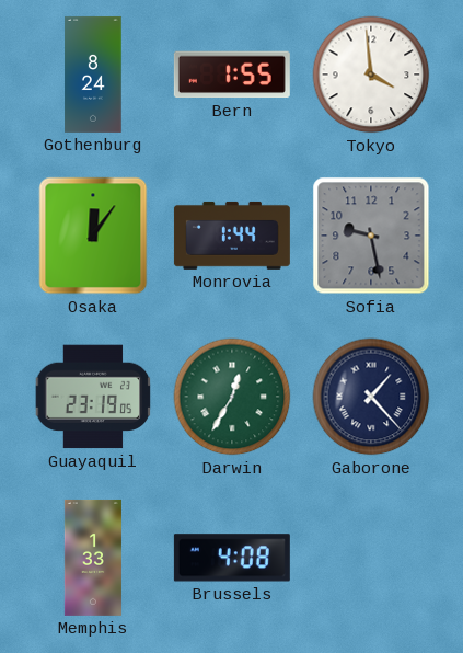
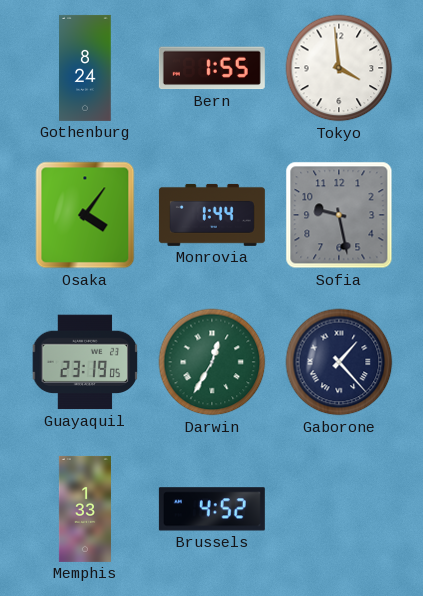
Osaka: 12:06 -> 4:06 (85, 215)
Brussels: 4:08 -> 4:52 (212, 509)
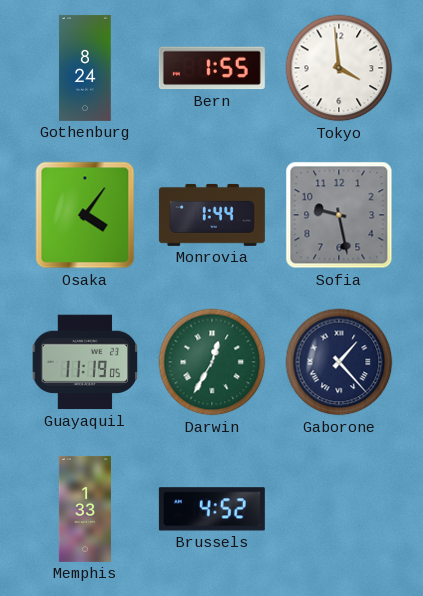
Guayaquil: 23:19 -> 11:19 (85, 362)
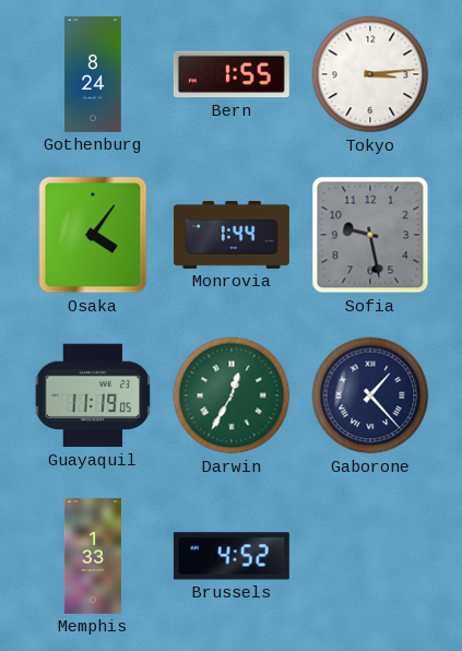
Tokyo: 3:59 -> 3:14 (370, 74)
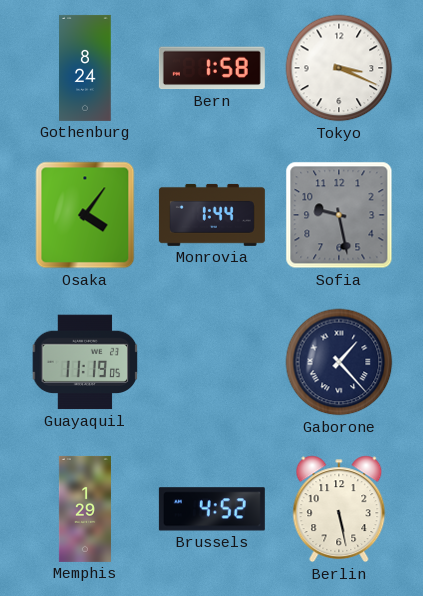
Bern: 1:55 -> 1:58 (212, 68)
Tokyo: 3:14 -> 3:19 (339, 68)
Darwin: 12:35 -> none (232, 395)
Memphis: 1:33 -> 1:29 (85, 509)
Berlin: none -> 5:28 (339, 509)
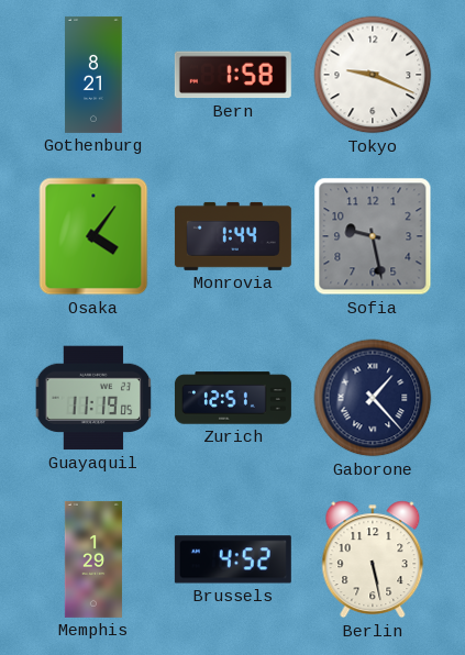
Gothenburg: 8:24 -> 8:21 (93, 75)
Tokyo: 3:19 -> 9:19 (373, 75)
Zurich: none -> 12:51 (233, 398)
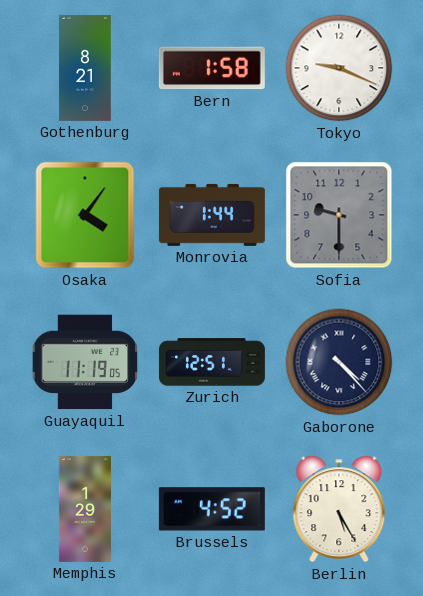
Sofia: 9:28 -> 9:30 (339, 215)
Gaborone: 1:23 -> 4:23 (339, 362)
Berlin: 5:28 -> 5:25 (339, 509)
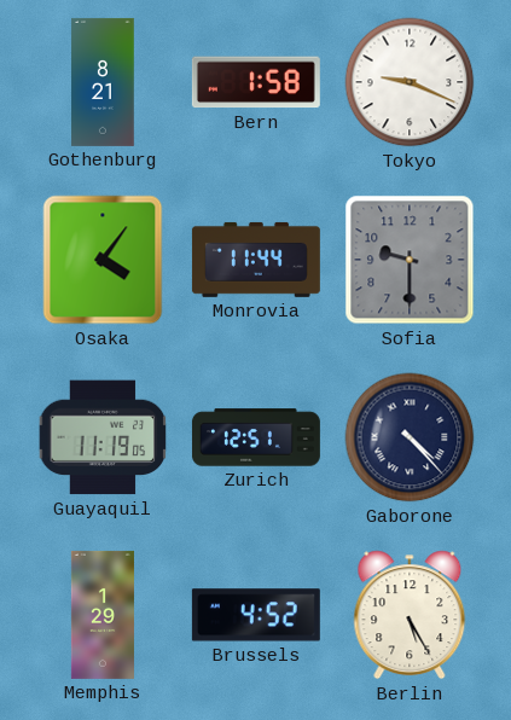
Monrovia: 1:44 -> 11:44 (256, 260)
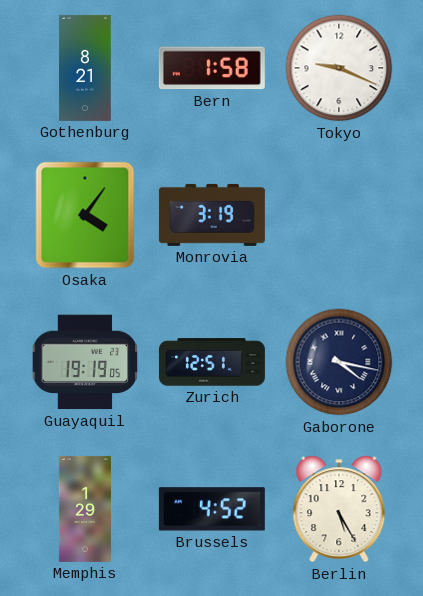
Monrovia: 11:44 -> 3:19 (212, 215)
Sofia: 9:30 -> none (410, 260)
Guayaquil: 11:19 -> 19:19 (85, 362)
Gaborone: 4:23 -> 4:17 (339, 362)
